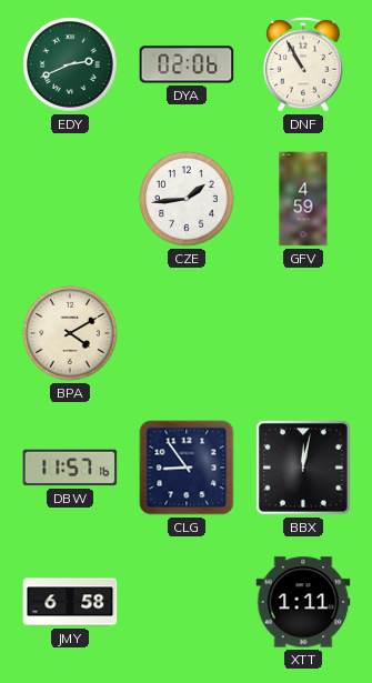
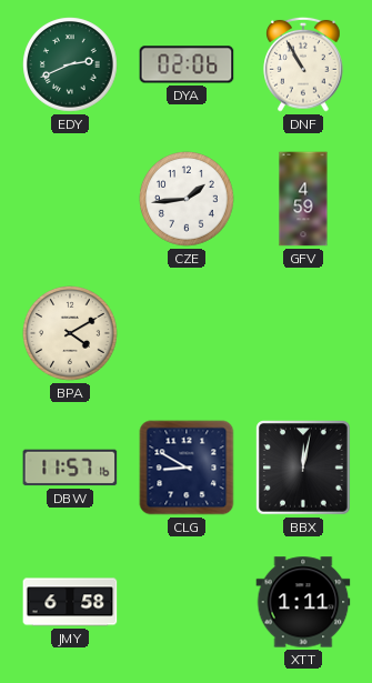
CLG: 8:54 -> 8:50 (187, 468)
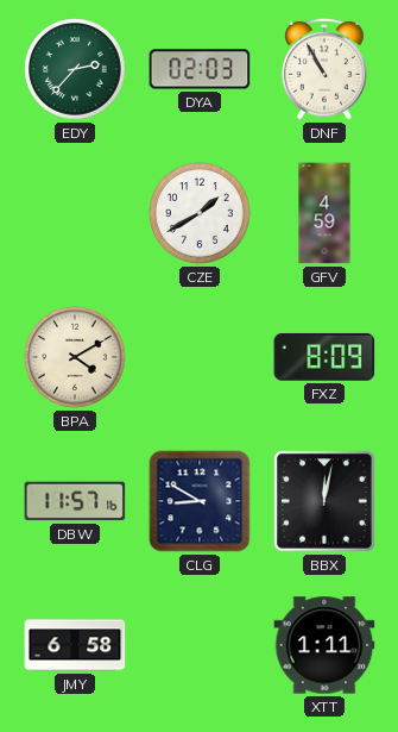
EDY: 2:41 -> 2:37 (75, 69)
DYA: 02:06 -> 02:03 (200, 69)
CZE: 1:44 -> 1:40 (200, 213)
FXZ: none -> 8:09 (324, 357)
